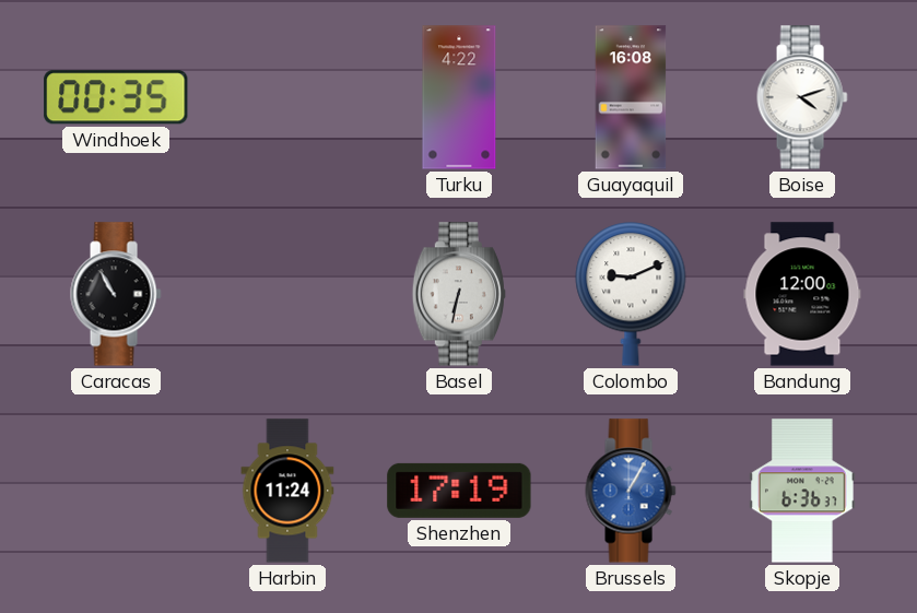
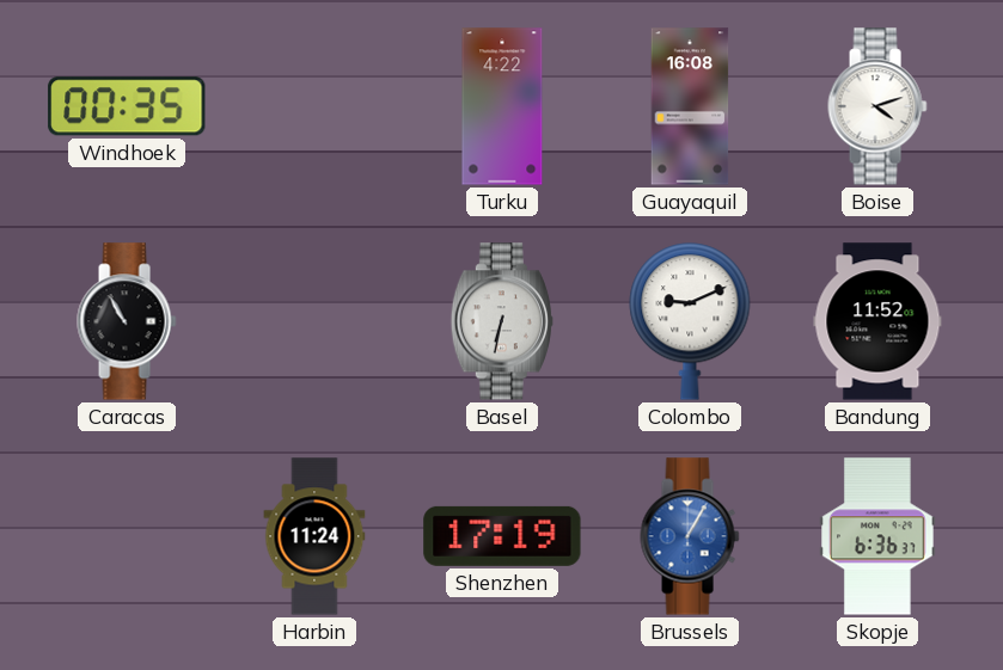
Bandung: 12:00 -> 11:52 (877, 321)
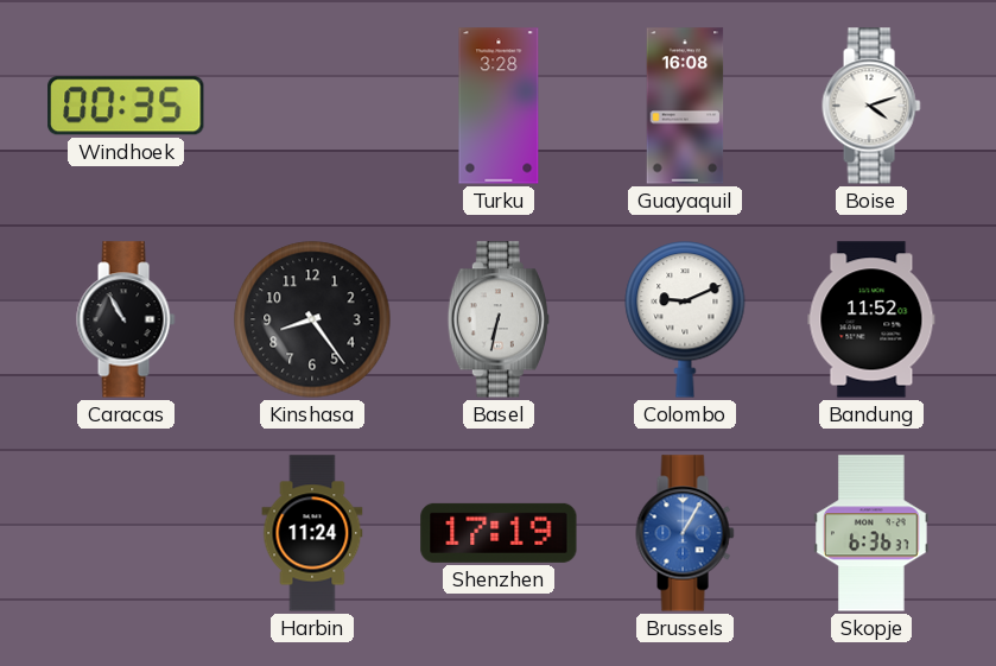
Turku: 4:22 -> 3:28 (499, 106)
Kinshasa: none -> 8:24 (312, 319)
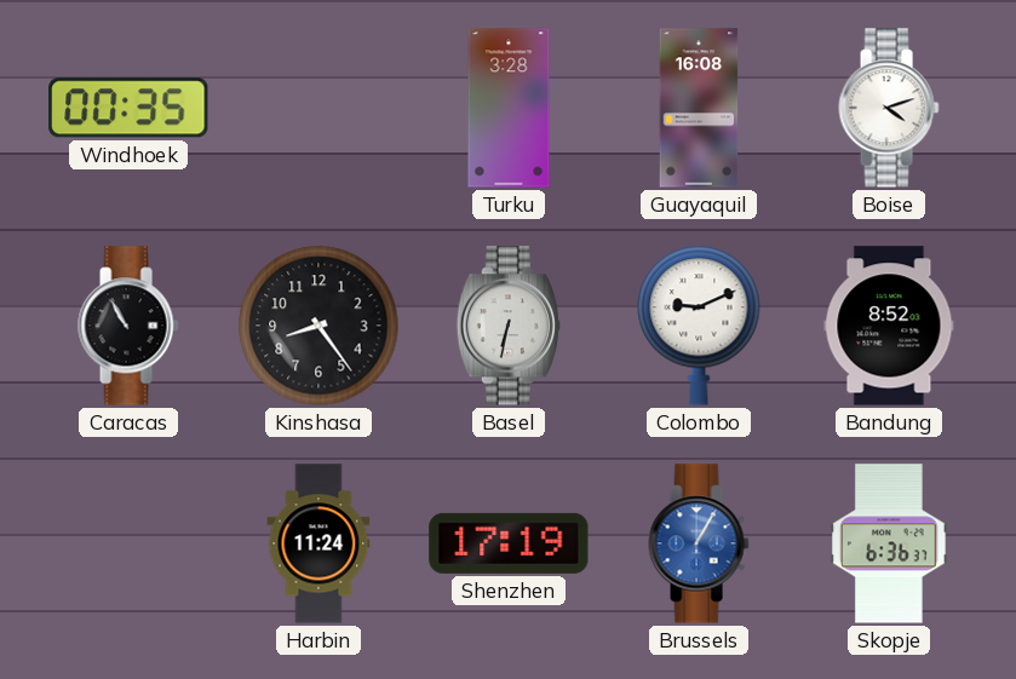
Bandung: 11:52 -> 8:52 (889, 326)
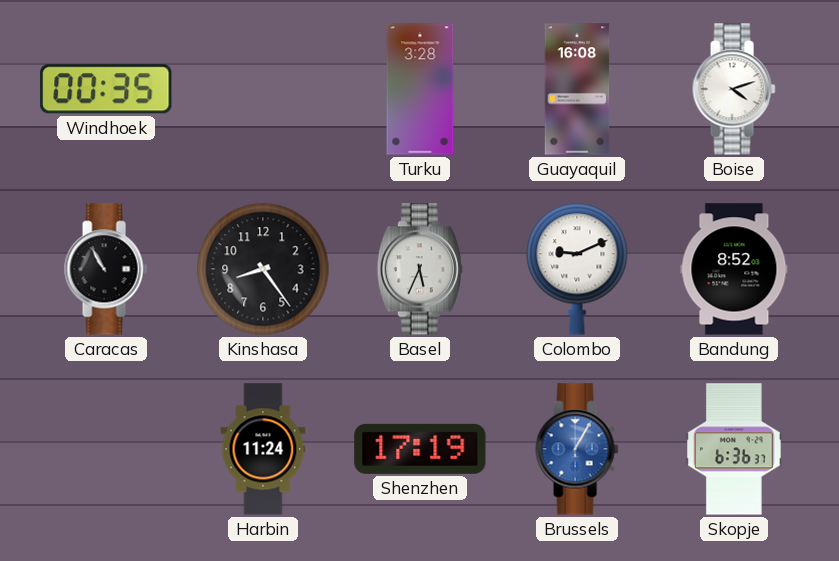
Basel: 6:32 -> 5:34 (420, 269)
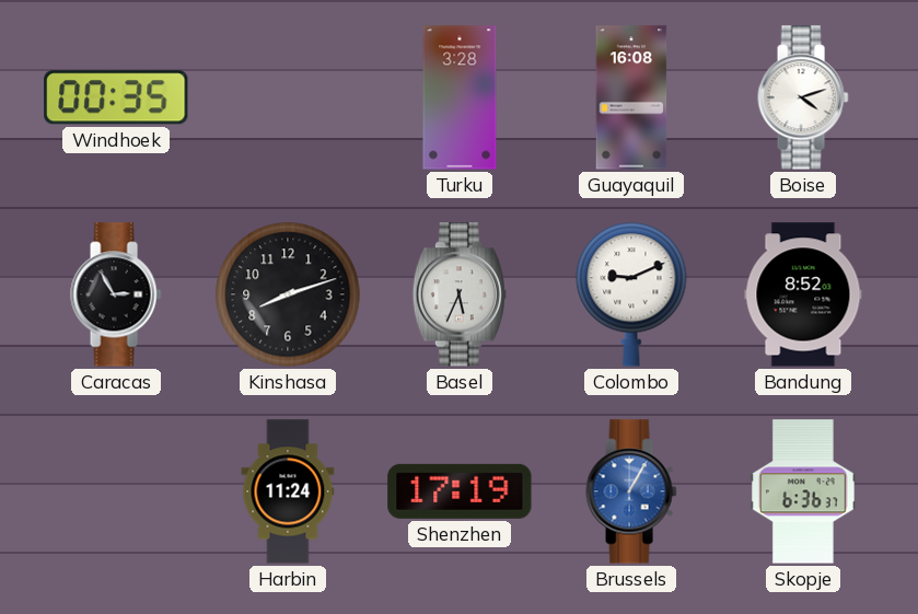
Caracas: 10:55 -> 2:55 (116, 294)
Kinshasa: 8:24 -> 8:12 (288, 294)
